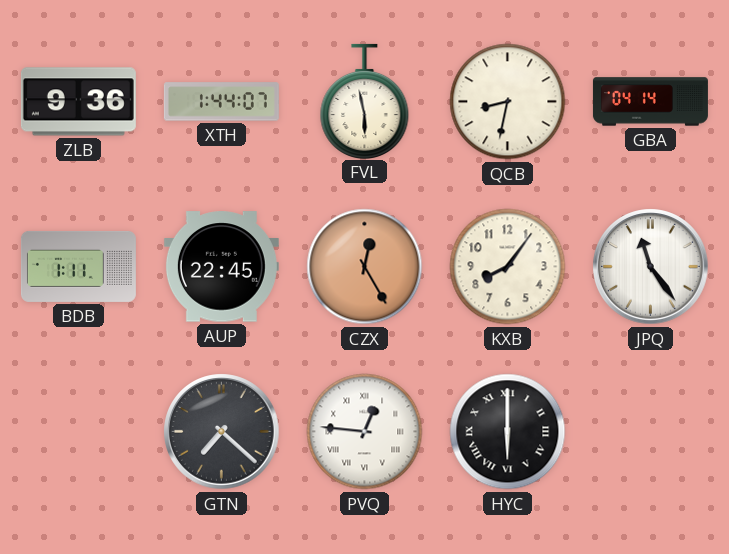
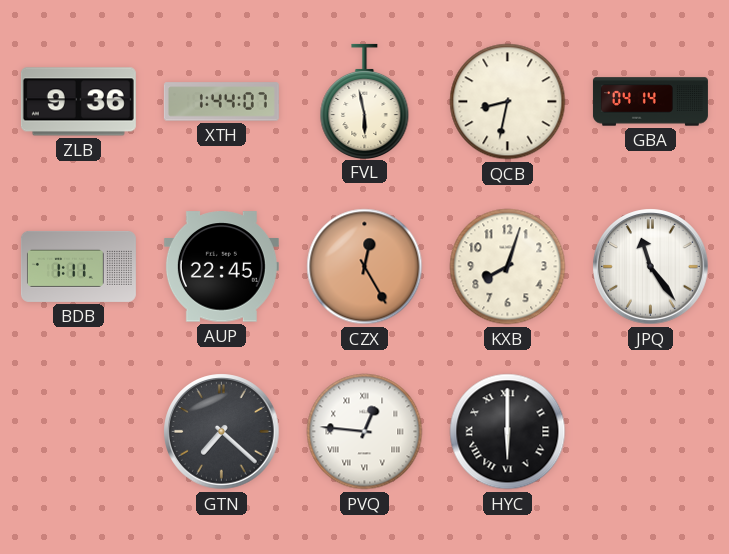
KXB: 8:06 -> 8:03 (508, 267)
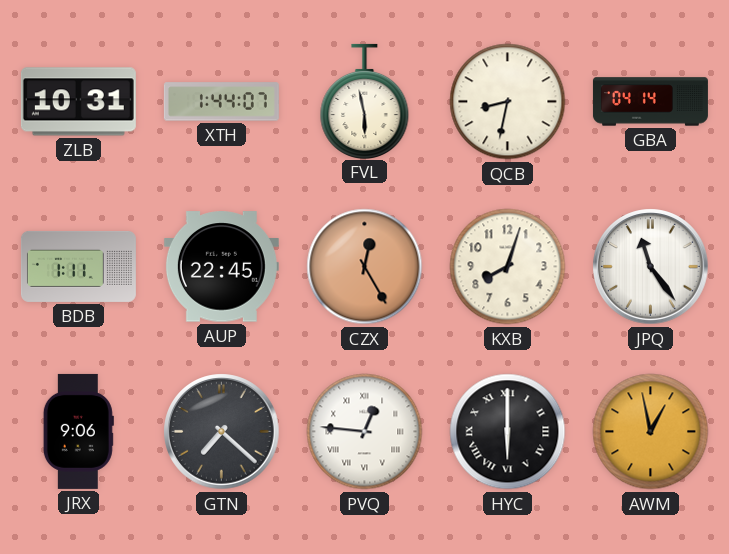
ZLB: 9:36 -> 10:31 (78, 102)
JRX: none -> 9:06 (78, 431)
AWM: none -> 12:58 (651, 432)
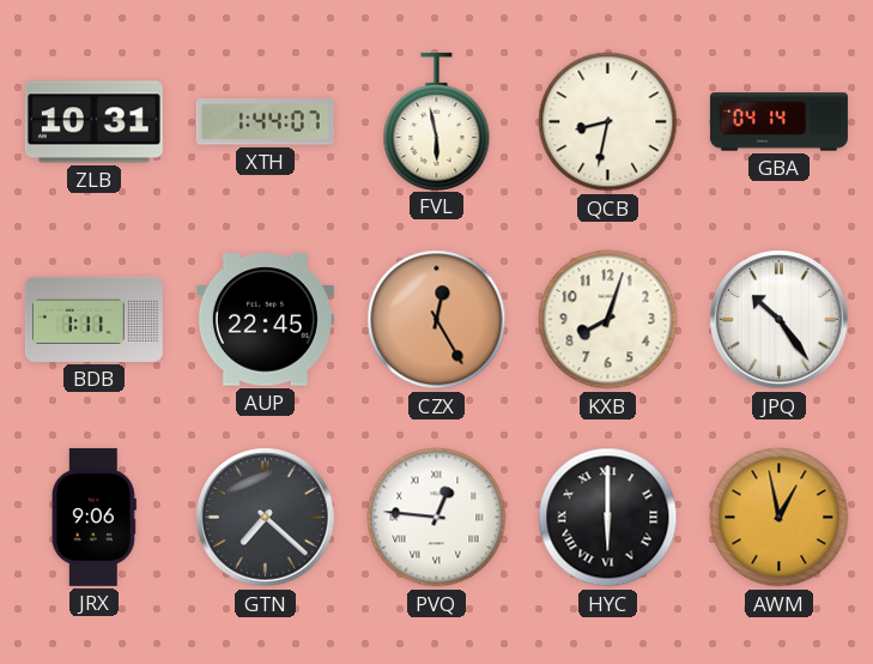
JPQ: 11:24 -> 10:24 (780, 320)
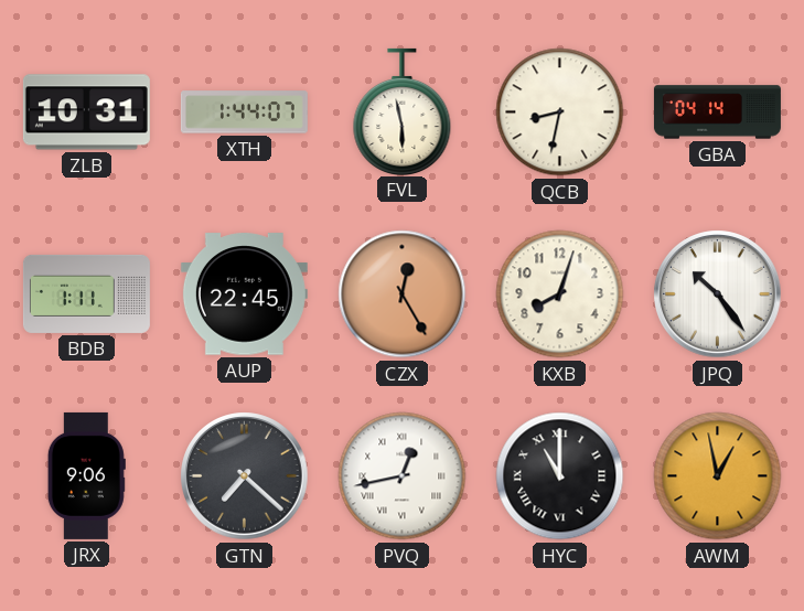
PVQ: 12:46 -> 12:43 (403, 476)
HYC: 6:00 -> 11:00 (560, 476)
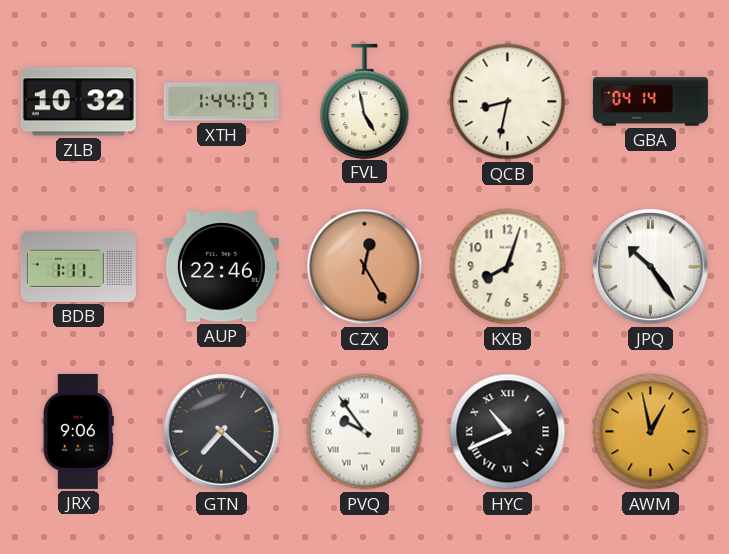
ZLB: 10:31 -> 10:32 (78, 102)
FVL: 5:58 -> 4:58 (365, 101)
AUP: 22:45 -> 22:46 (221, 267)
PVQ: 12:43 -> 9:54 (365, 432)
HYC: 11:00 -> 10:41 (508, 432)
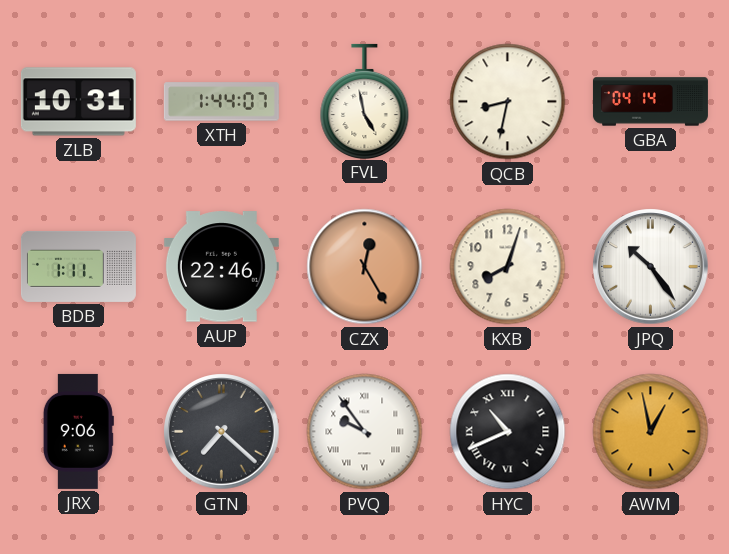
ZLB: 10:32 -> 10:31 (78, 102)
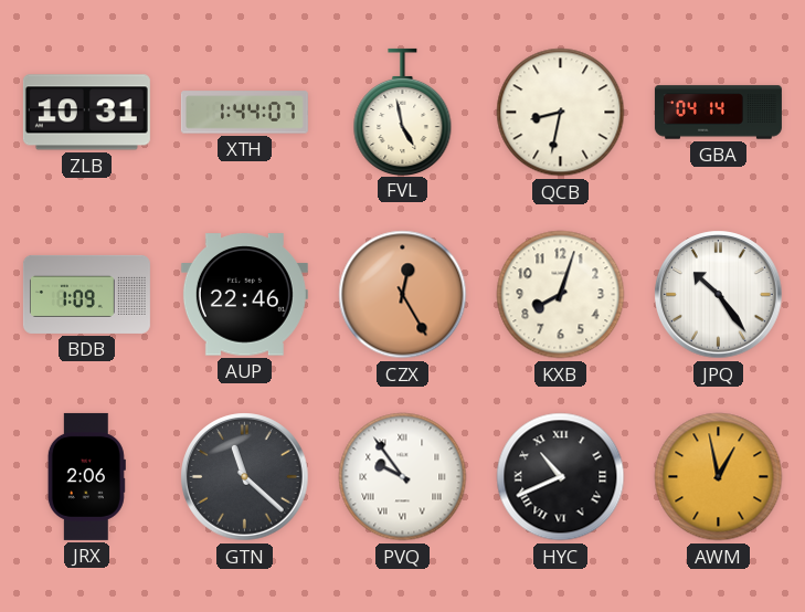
BDB: 1:11 -> 1:09 (86, 294)
JRX: 9:06 -> 2:06 (86, 476)
GTN: 7:22 -> 11:22 (245, 477)
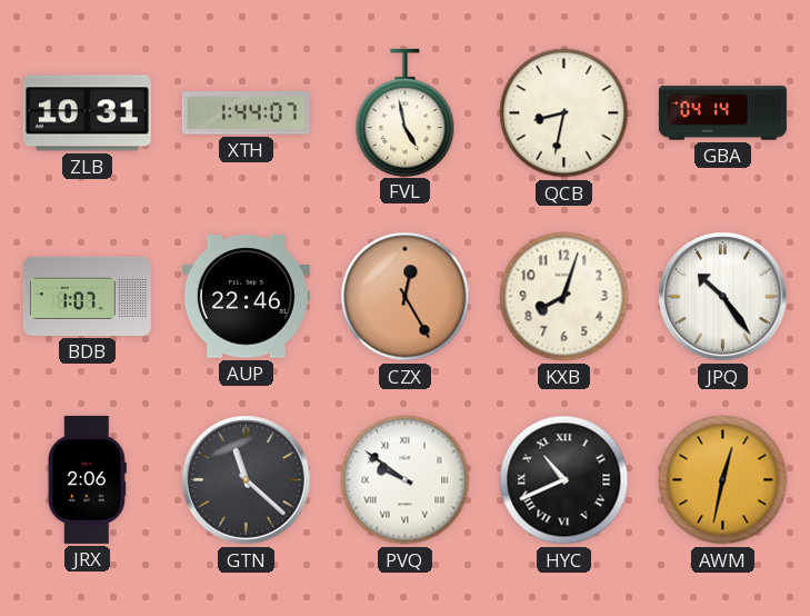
BDB: 1:09 -> 1:07 (87, 296)
PVQ: 9:54 -> 9:51 (406, 480)
AWM: 12:58 -> 12:32 (723, 480)
